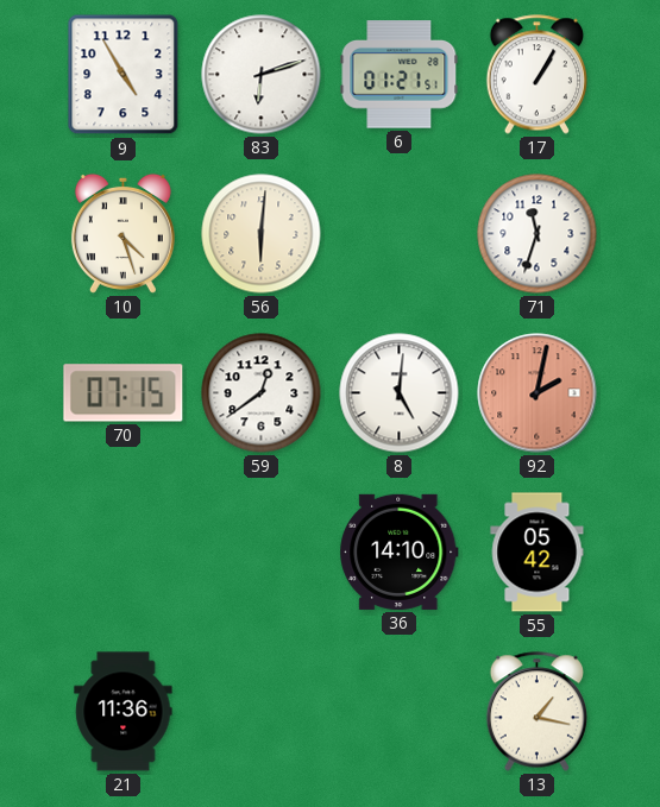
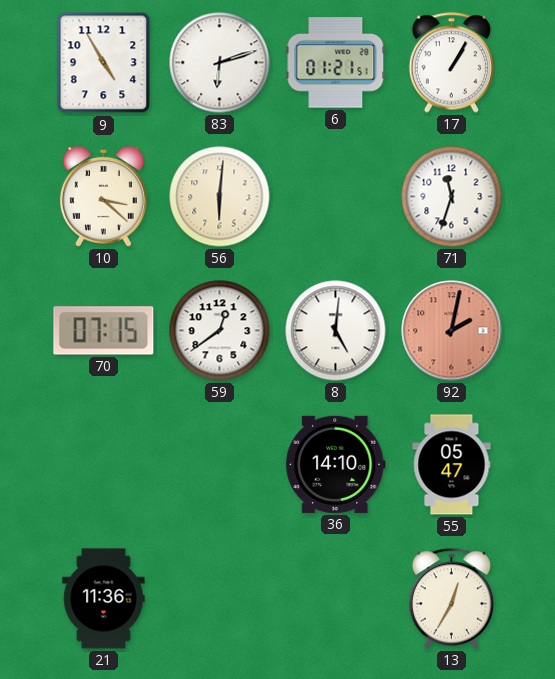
10: 4:27 -> 3:22 (103, 196)
55: 05:42 -> 05:47 (452, 465)
13: 1:17 -> 12:35 (451, 599)
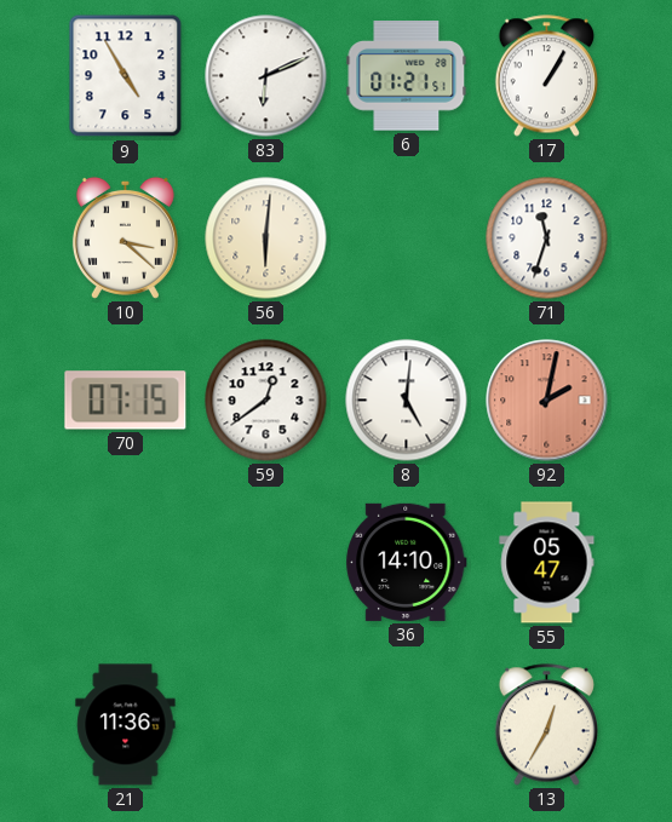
83: 6:12 -> 6:11 (266, 76)
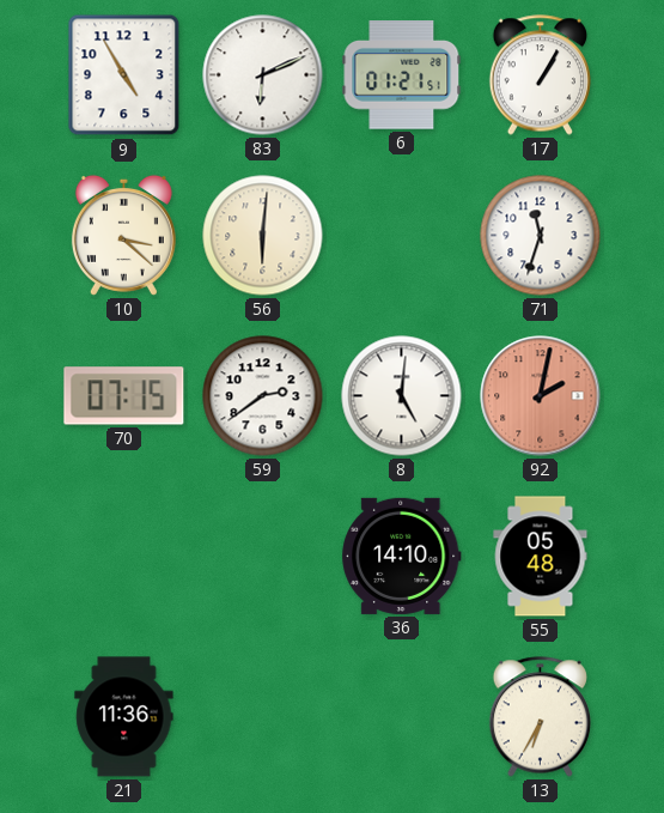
59: 12:39 -> 2:39 (263, 396)
55: 05:47 -> 05:48 (541, 557)
13: 12:35 -> 6:35 (540, 717)
